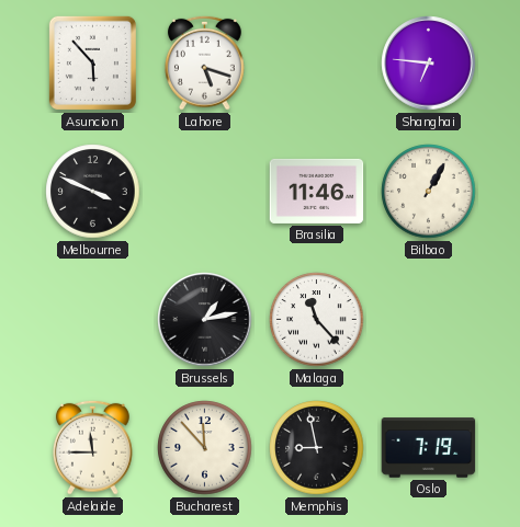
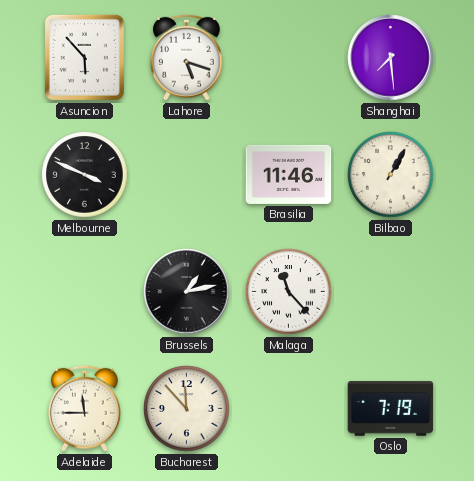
Shanghai: 6:46 -> 7:29 (391, 58)
Memphis: 8:58 -> none (317, 448)
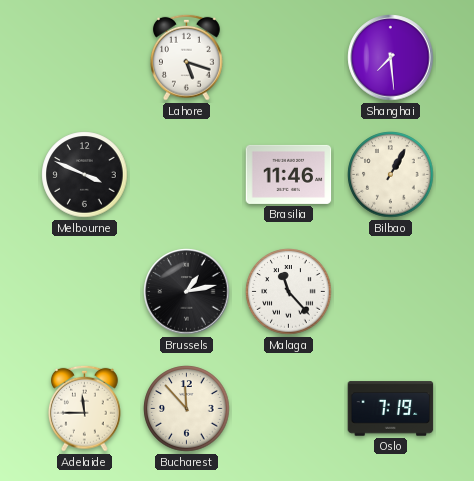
Asuncion: 5:53 -> none (84, 57)
